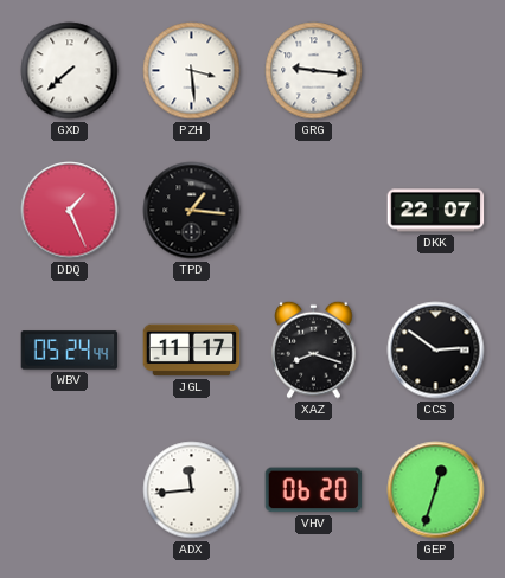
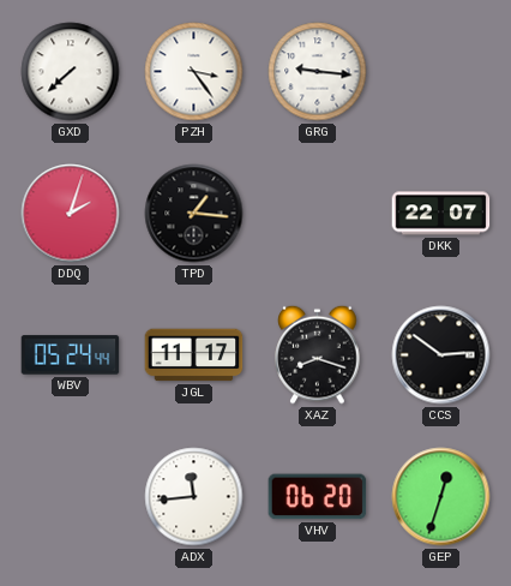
PZH: 3:29 -> 3:24 (194, 72)
DDQ: 1:26 -> 2:03 (71, 214)
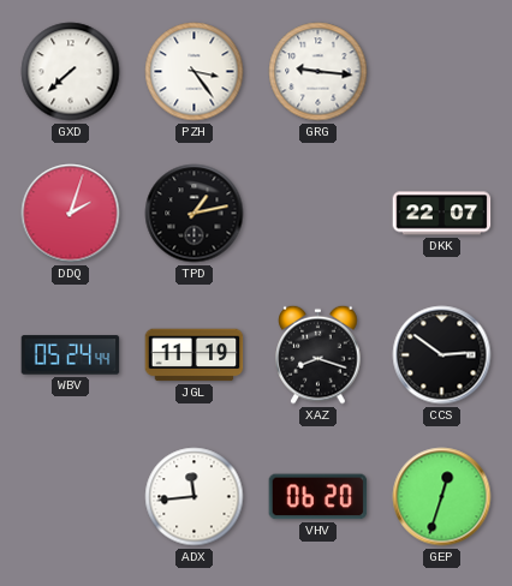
TPD: 1:16 -> 1:13 (195, 214)
JGL: 11:17 -> 11:19 (195, 355)
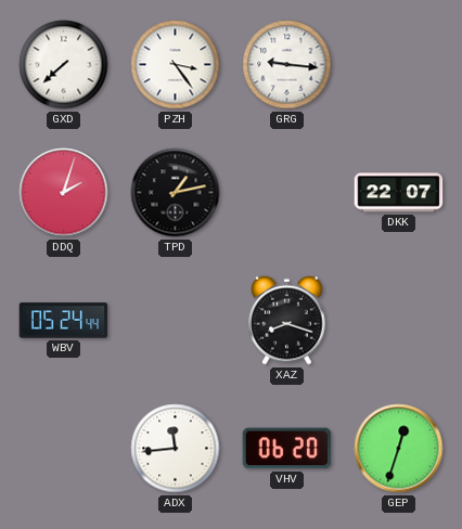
JGL: 11:19 -> none (195, 355)
CCS: 2:51 -> none (442, 355)
